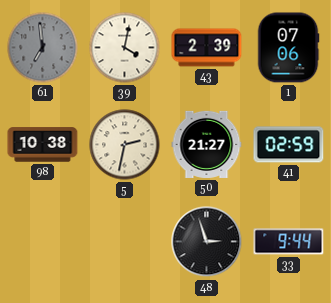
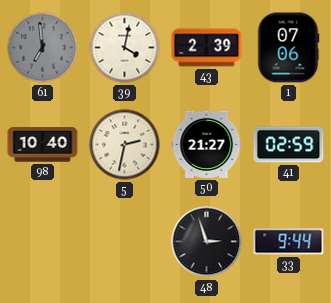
98: 10:38 -> 10:40 (43, 145)
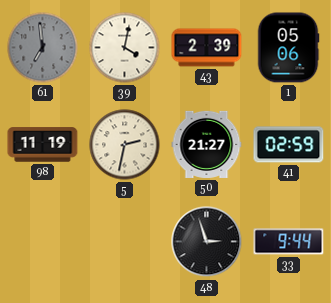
1: 07:06 -> 05:06 (288, 48)
98: 10:40 -> 11:19 (43, 145)
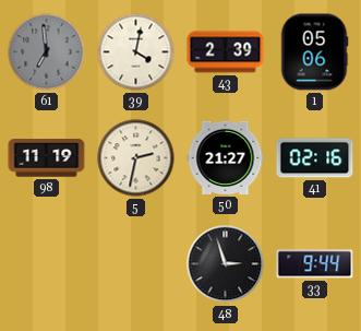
41: 02:59 -> 02:16 (315, 158)
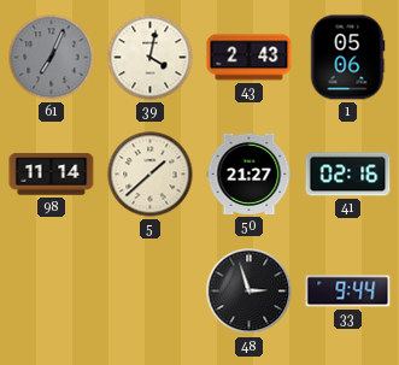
61: 6:59 -> 7:04 (52, 58)
43: 2:39 -> 2:43 (250, 58)
98: 11:19 -> 11:14 (52, 175)
5: 2:32 -> 1:38 (151, 175)
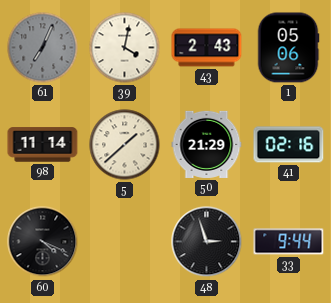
50: 21:27 -> 21:29 (207, 144)
60: none -> 4:19 (43, 242)
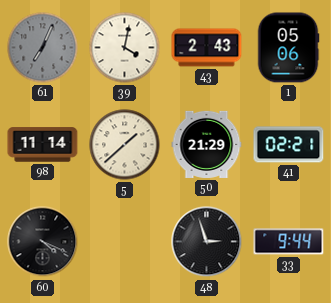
41: 02:16 -> 02:21 (289, 145)
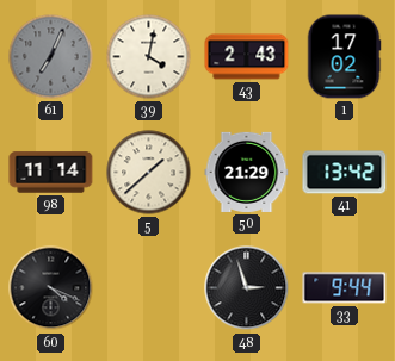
1: 05:06 -> 17:02 (344, 57)
41: 02:21 -> 13:42 (345, 173)
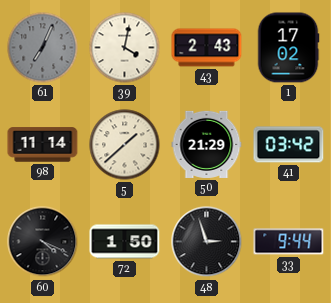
41: 13:42 -> 03:42 (289, 145)
72: none -> 1:50 (125, 242)
